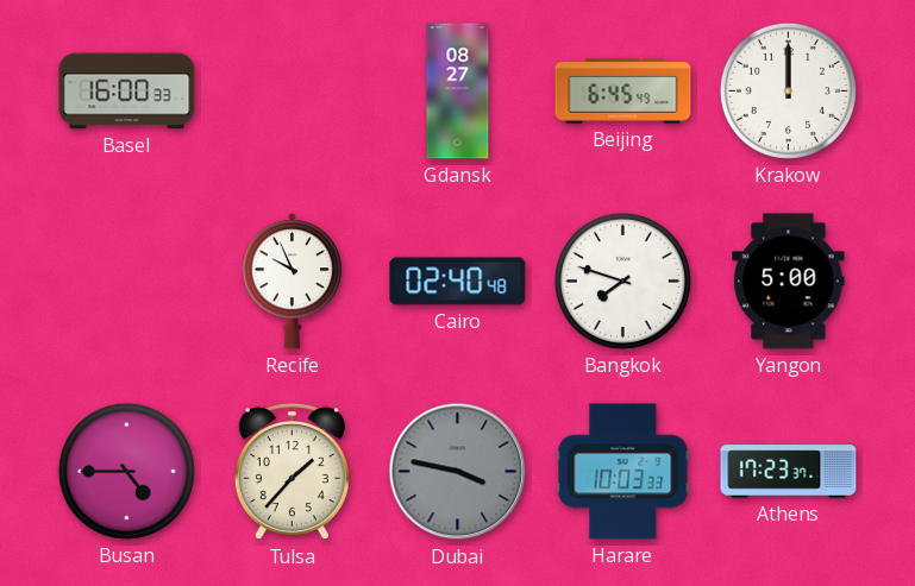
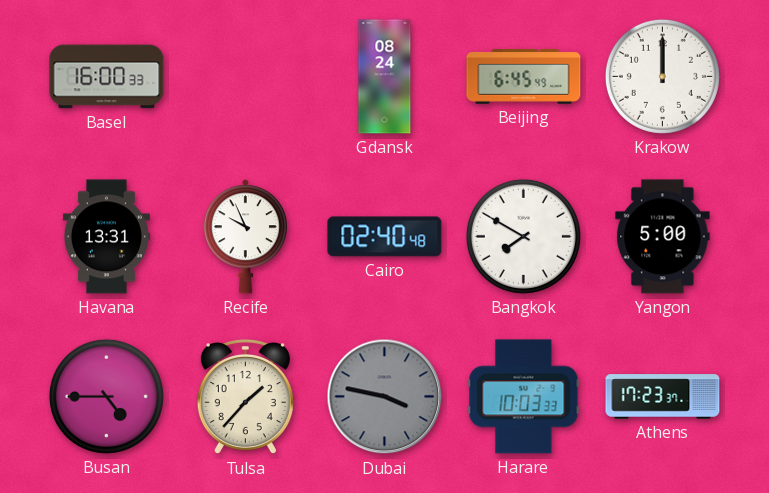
Gdansk: 08:27 -> 08:24 (385, 77)
Havana: none -> 13:31 (106, 237)
Bangkok: 7:48 -> 7:50 (523, 236)
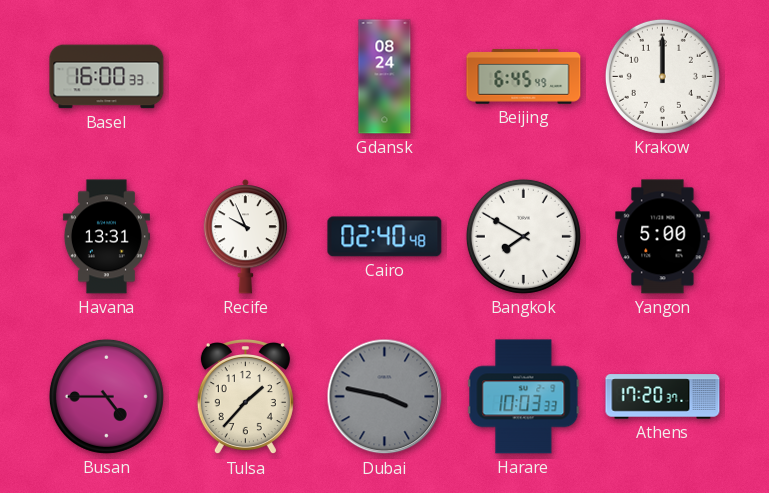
Athens: 17:23 -> 17:20 (663, 397)
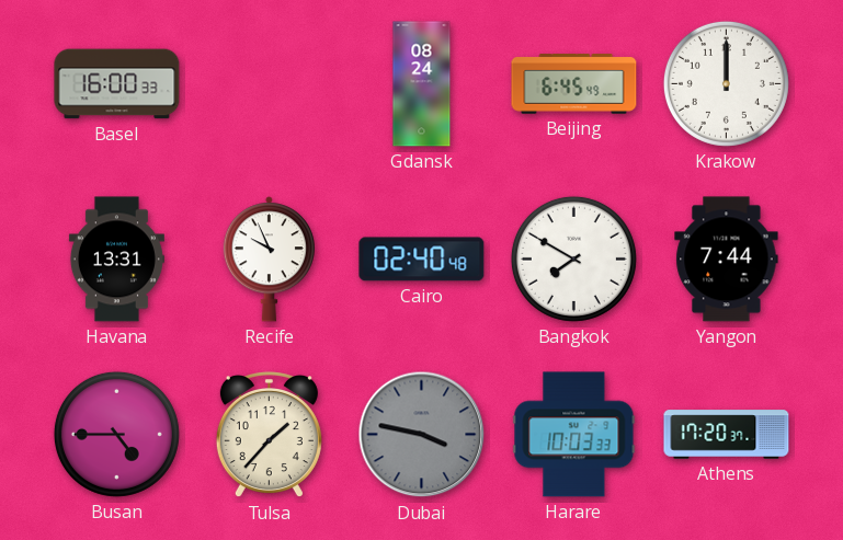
Yangon: 5:00 -> 7:44 (727, 260)
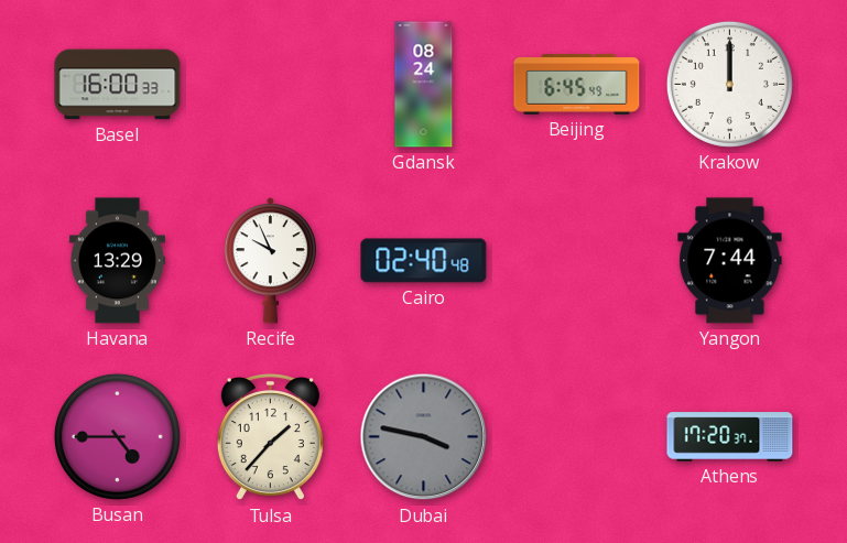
Havana: 13:31 -> 13:29 (117, 261)
Bangkok: 7:50 -> none (573, 258)
Harare: 10:03 -> none (574, 435)
